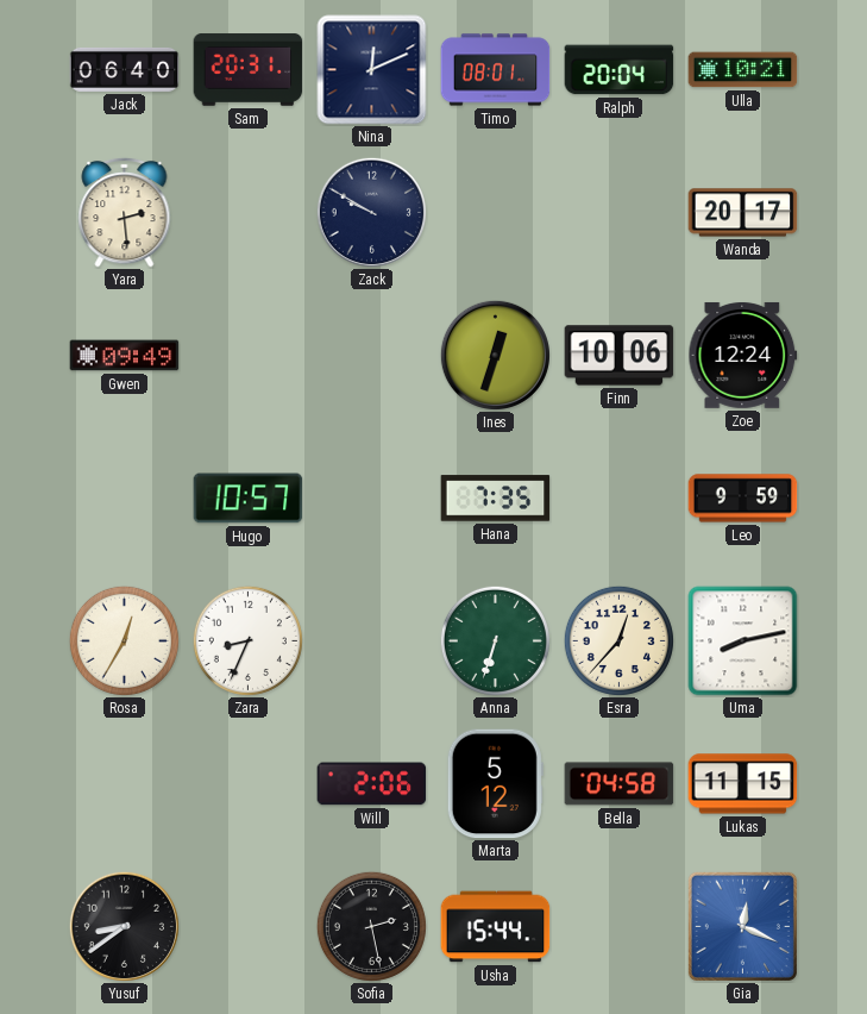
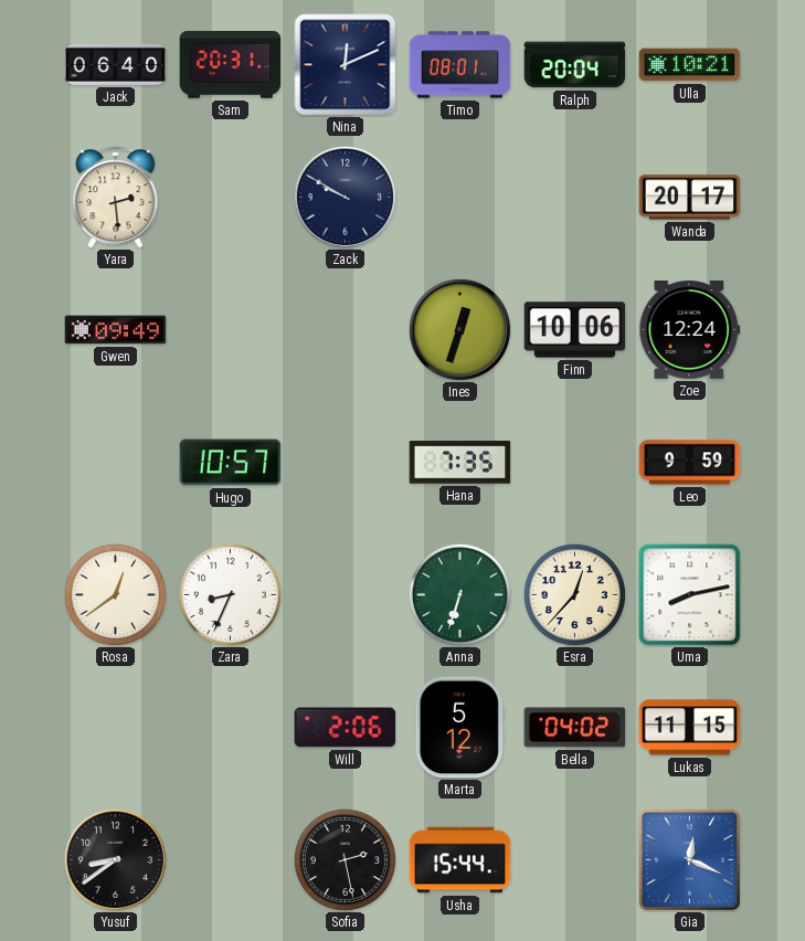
Rosa: 12:35 -> 12:39 (115, 594)
Bella: 04:58 -> 04:02 (575, 728)
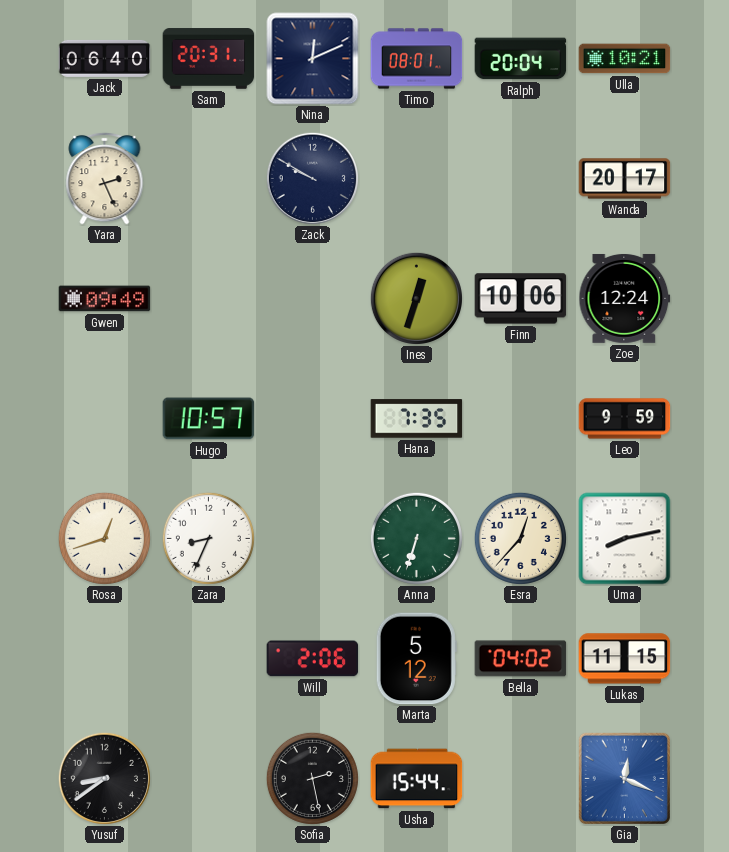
Yara: 2:29 -> 2:26 (105, 178)
Rosa: 12:39 -> 12:42 (104, 538)
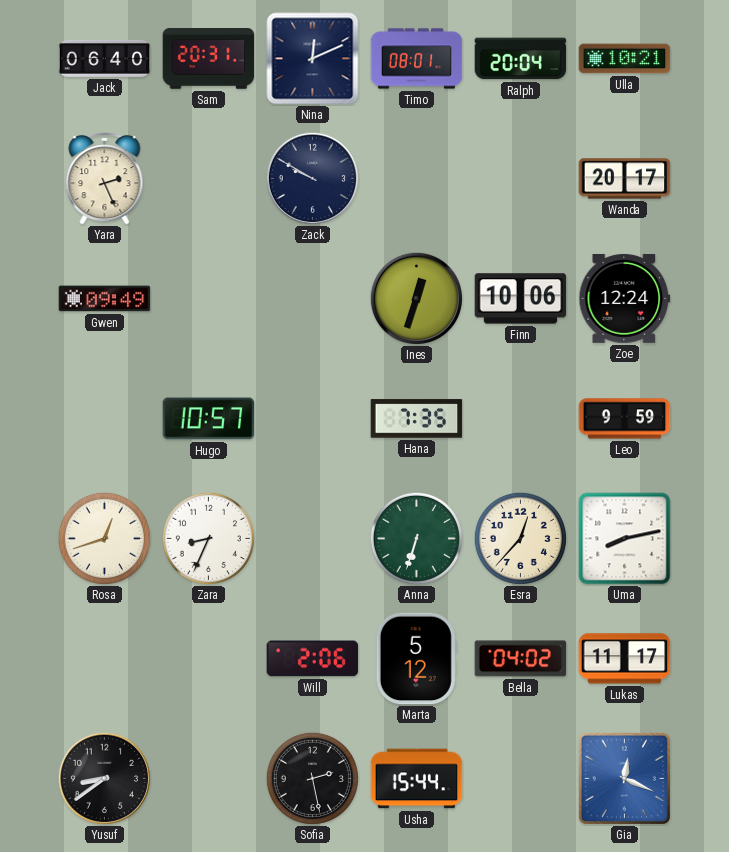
Lukas: 11:15 -> 11:17 (625, 659)
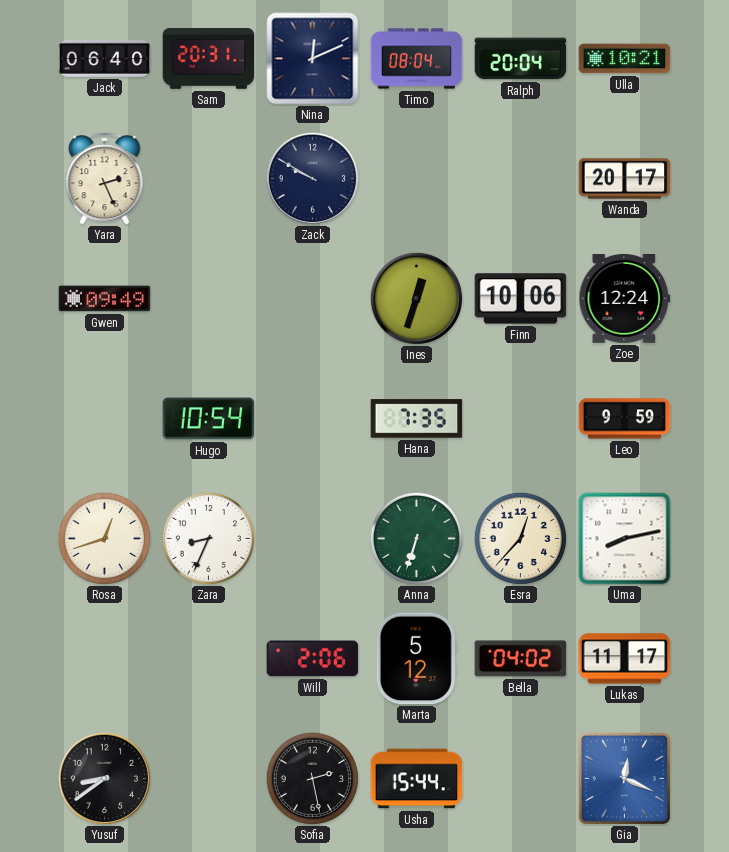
Timo: 08:01 -> 08:04 (417, 59)
Hugo: 10:57 -> 10:54 (209, 419)
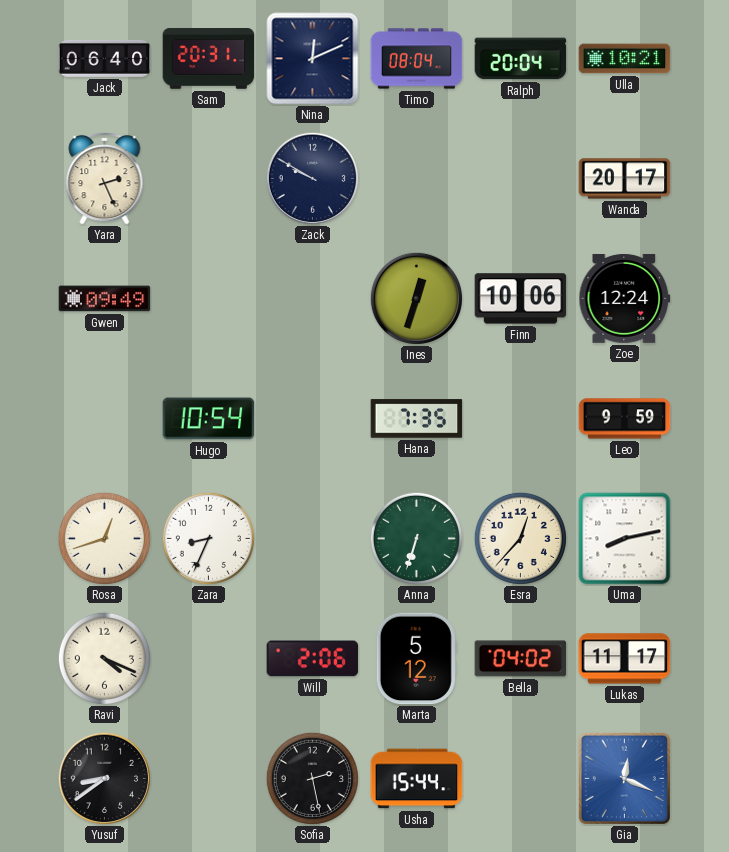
Ravi: none -> 4:19 (104, 658)
